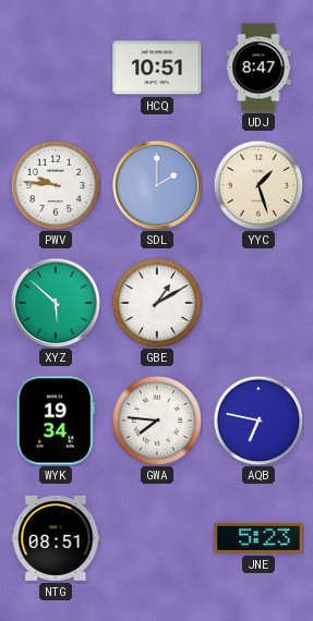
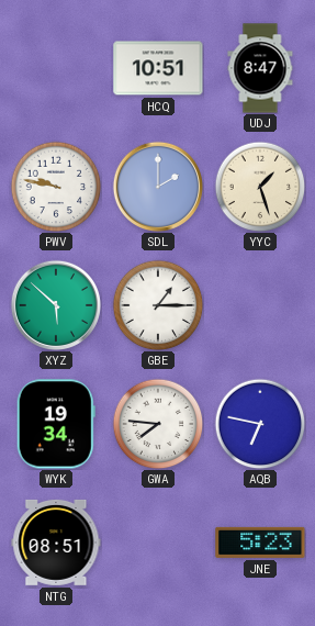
PWV: 9:46 -> 9:47 (56, 187)
GBE: 1:10 -> 1:15 (158, 305)
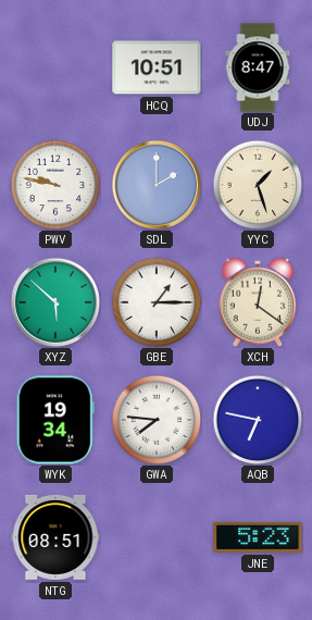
XCH: none -> 12:21 (258, 302)
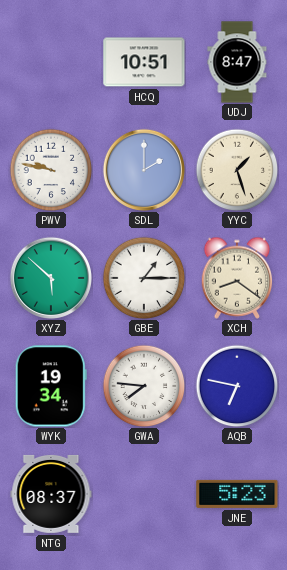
XCH: 12:21 -> 8:21 (237, 278)
NTG: 08:51 -> 08:37 (51, 494)
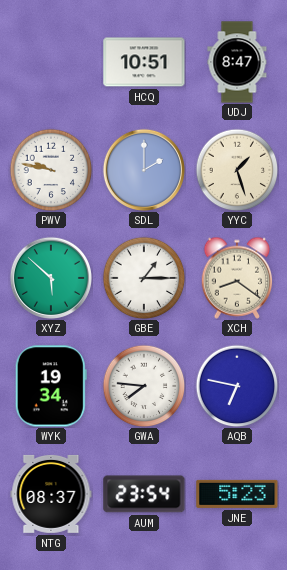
AUM: none -> 23:54 (144, 494)
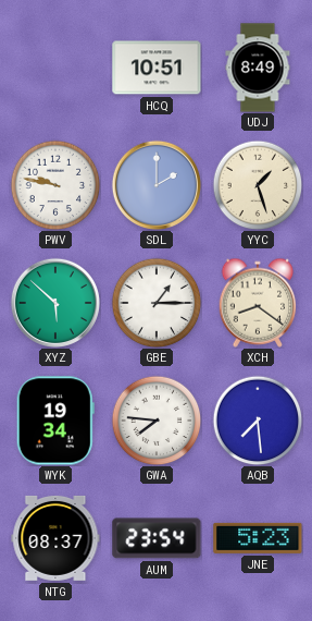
UDJ: 8:47 -> 8:49 (258, 68)
AQB: 6:47 -> 7:29 (258, 421)
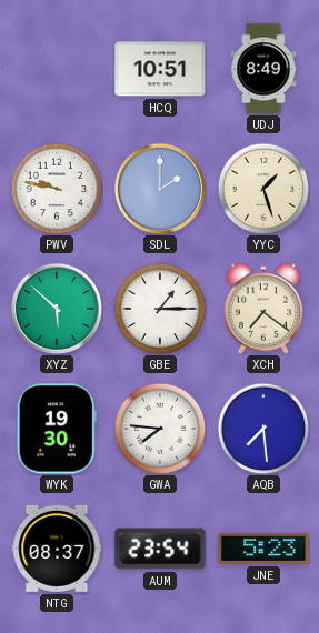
XCH: 8:21 -> 7:21 (263, 309)
WYK: 19:34 -> 19:30 (57, 429)
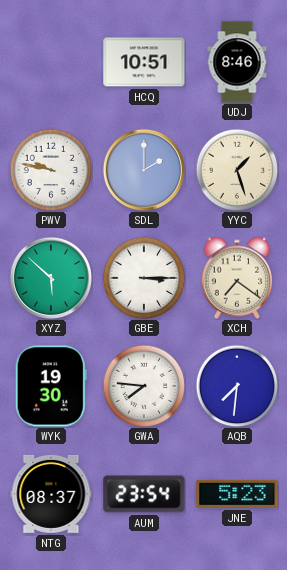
UDJ: 8:49 -> 8:46 (237, 62)
GBE: 1:15 -> 3:15 (144, 278)
AQB: 7:29 -> 7:31 (237, 386)
